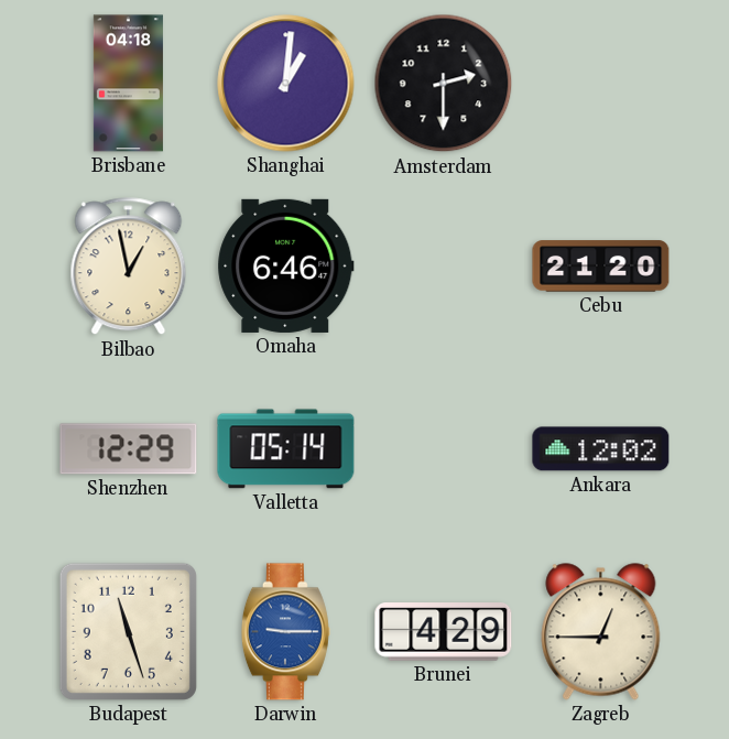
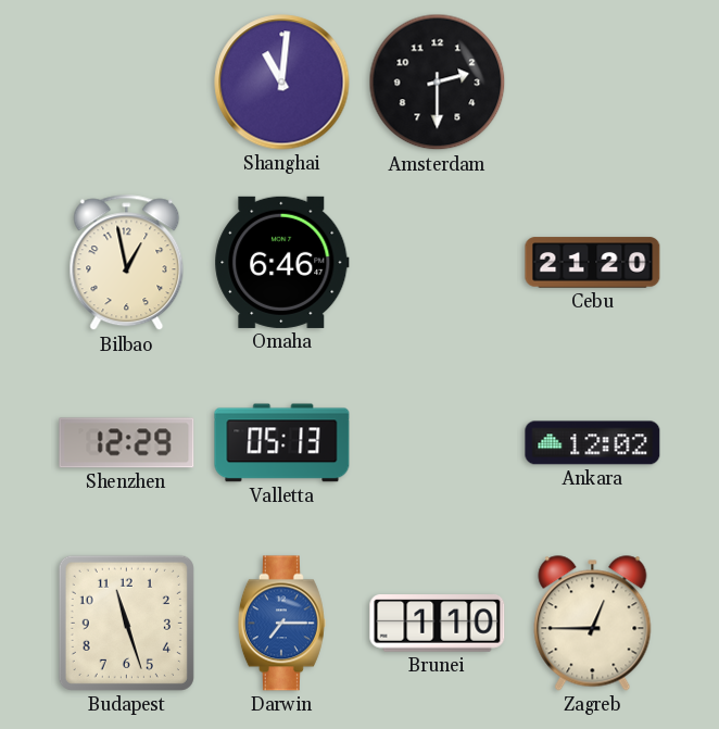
Brisbane: 04:18 -> none (128, 84)
Shanghai: 1:01 -> 11:01 (282, 83)
Valletta: 05:14 -> 05:13 (282, 443)
Darwin: 9:15 -> 7:15 (281, 624)
Brunei: 4:29 -> 1:10 (438, 624)
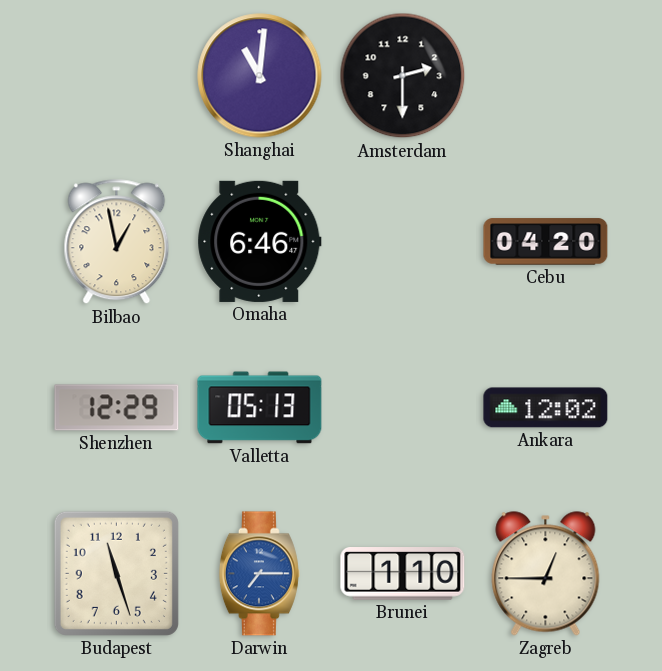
Cebu: 21:20 -> 04:20 (546, 242)
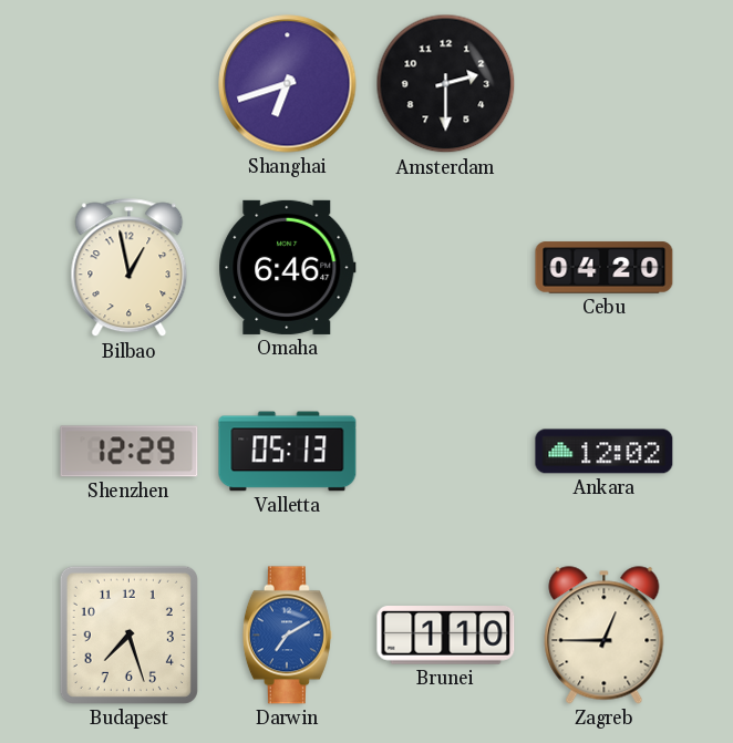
Shanghai: 11:01 -> 6:42 (288, 84)
Budapest: 11:27 -> 7:27 (128, 634)
Darwin: 7:15 -> 7:10 (287, 636)
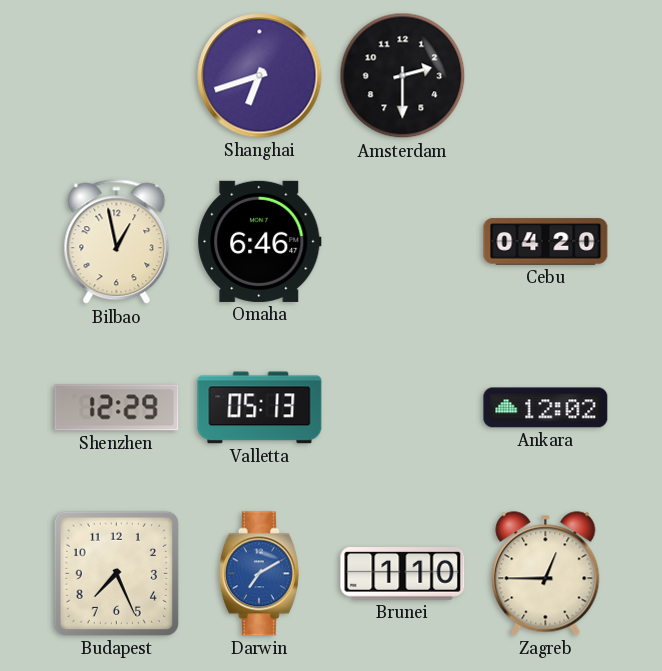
Budapest: 7:27 -> 7:26 (116, 573)
